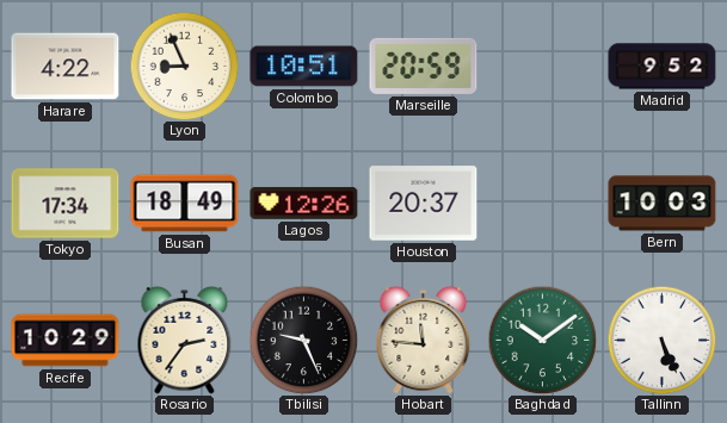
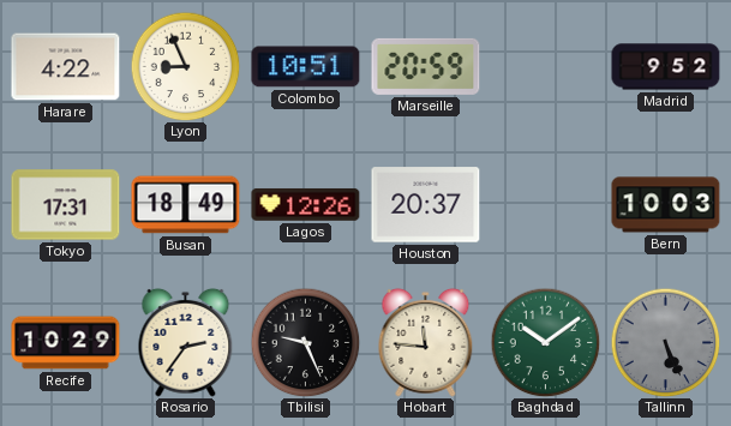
Tokyo: 17:34 -> 17:31 (66, 205)
Tallinn dial: white -> grey (665, 342)
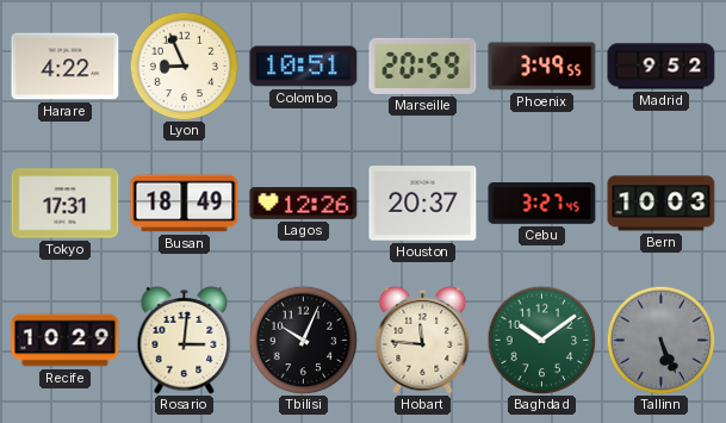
Phoenix: none -> 3:49 (542, 67)
Cebu: none -> 3:27 (542, 204)
Rosario: 2:36 -> 3:01 (185, 340)
Tbilisi: 9:26 -> 10:04 (303, 340)
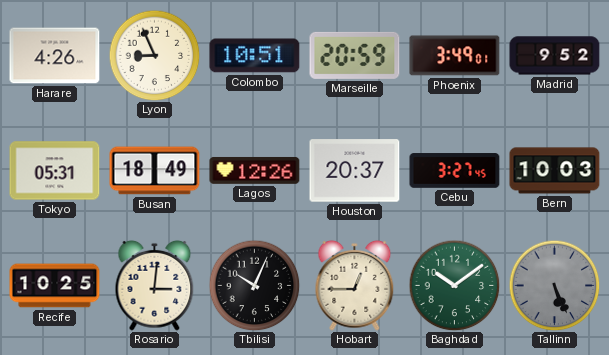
Harare: 4:22 -> 4:26 (55, 56)
Phoenix: 3:49:55 -> 3:49:01 (455, 56)
Tokyo: 17:31 -> 05:31 (55, 171)
Recife: 10:29 -> 10:25 (55, 286)
Hobart: 11:46 -> 12:45 (355, 285)
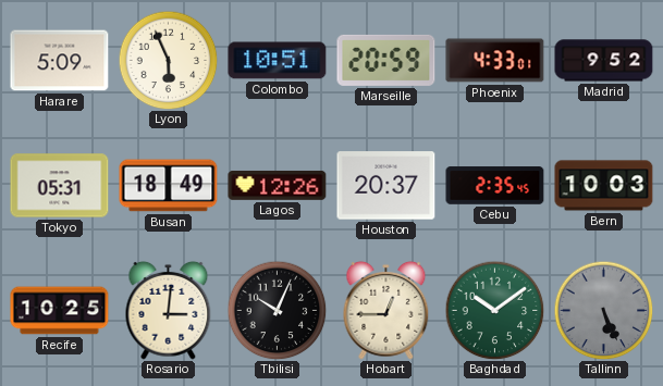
Harare: 4:26 -> 5:09 (60, 61)
Lyon: 8:56 -> 5:56 (168, 60)
Phoenix: 3:49 -> 4:33 (495, 61)
Cebu: 3:27 -> 2:35 (495, 186)
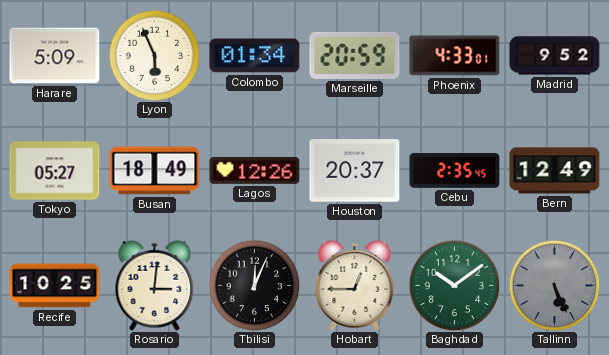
Colombo: 10:51 -> 01:34 (255, 56)
Tokyo: 05:31 -> 05:27 (55, 171)
Bern: 10:03 -> 12:49 (555, 171)
Tbilisi: 10:04 -> 12:04 (254, 285)
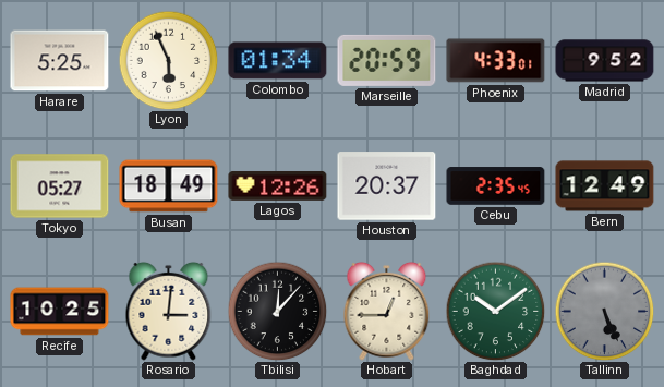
Harare: 5:09 -> 5:25 (60, 61)
Tbilisi: 12:04 -> 12:07 (277, 311)
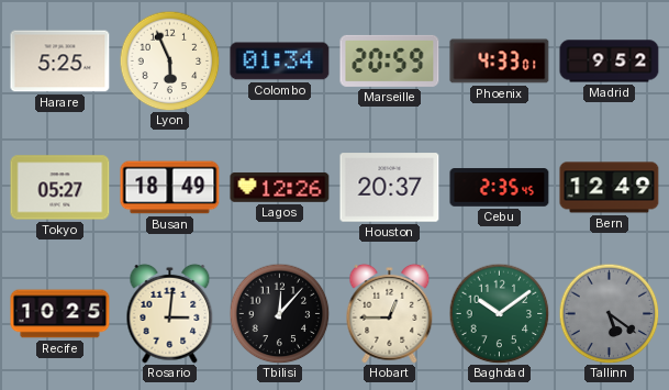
Tallinn: 5:26 -> 5:21 (609, 313)
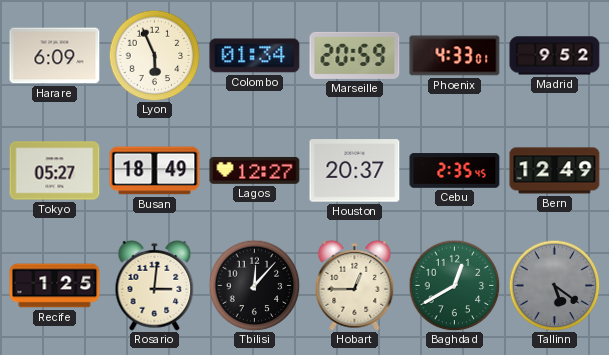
Harare: 5:25 -> 6:09 (55, 56)
Lagos: 12:26 -> 12:27 (255, 170)
Recife: 10:25 -> 1:25 (55, 286)
Baghdad: 10:09 -> 12:40 (454, 285)
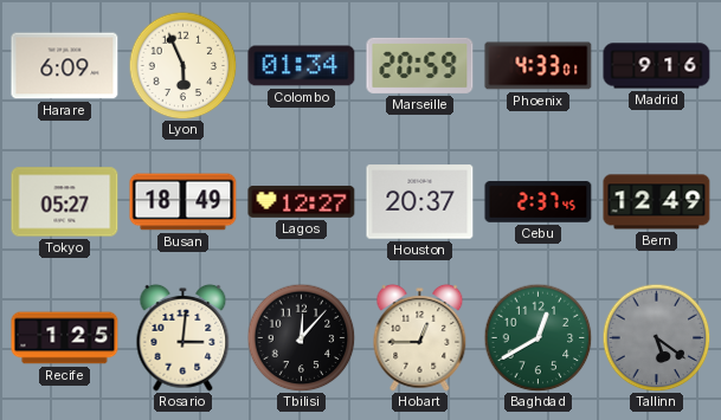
Madrid: 9:52 -> 9:16 (657, 66)
Cebu: 2:35 -> 2:37 (539, 202)
